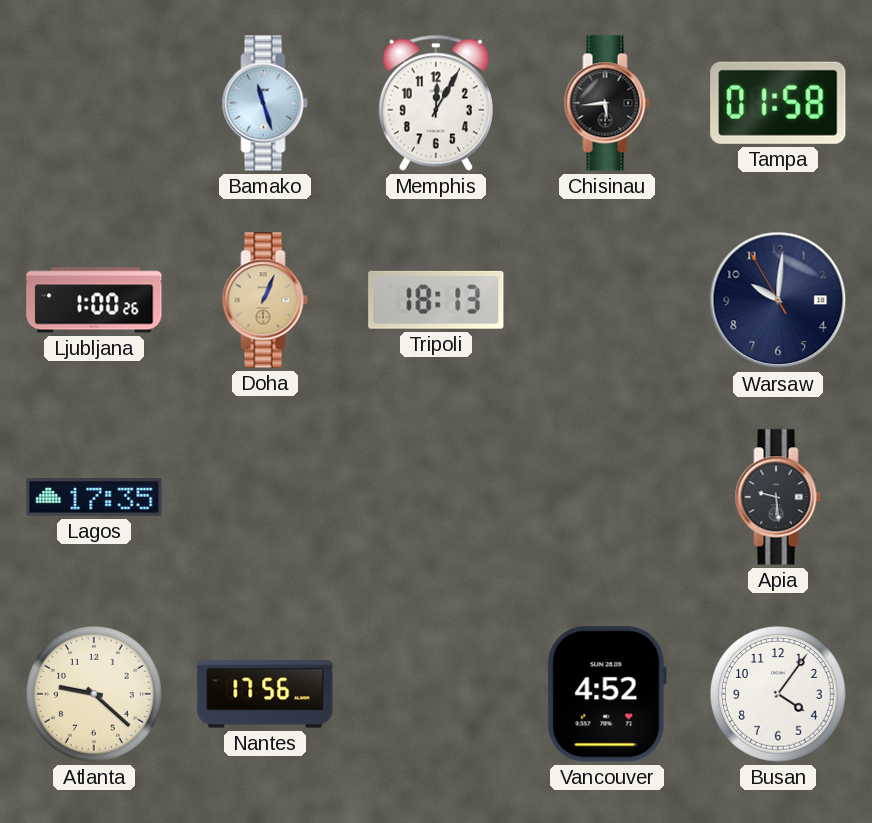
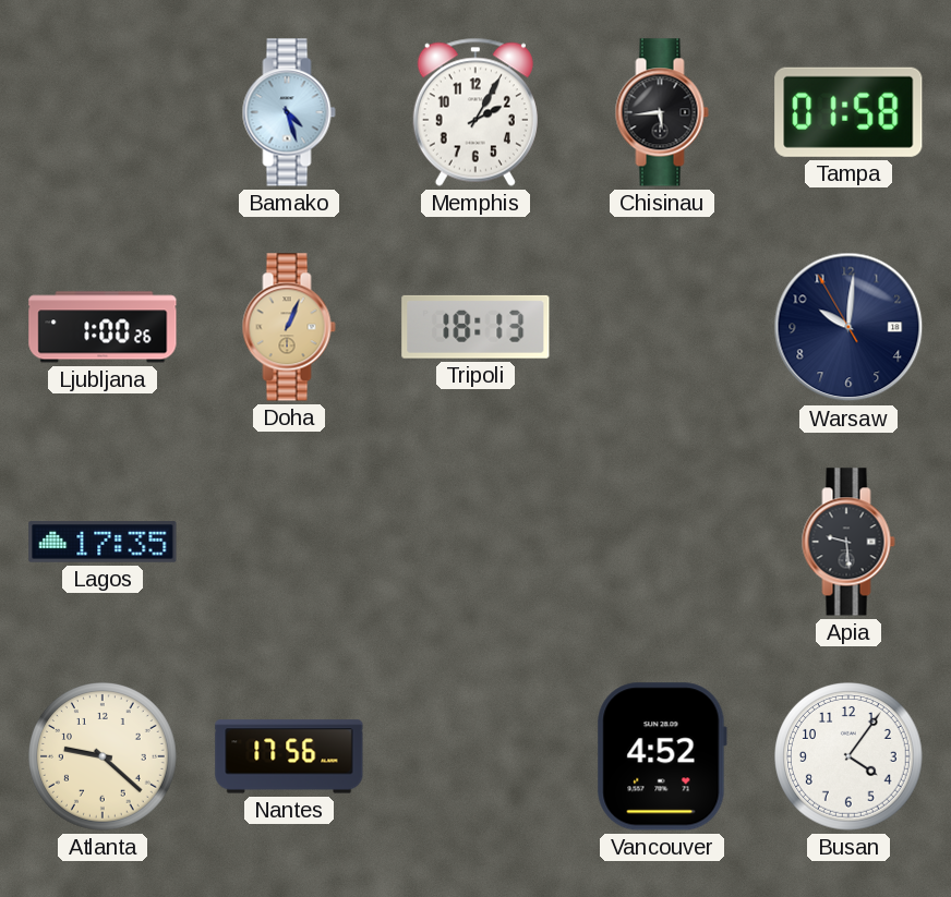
Bamako: 11:27 -> 4:27 (289, 112)
Memphis: 12:05 -> 2:05 (475, 112)
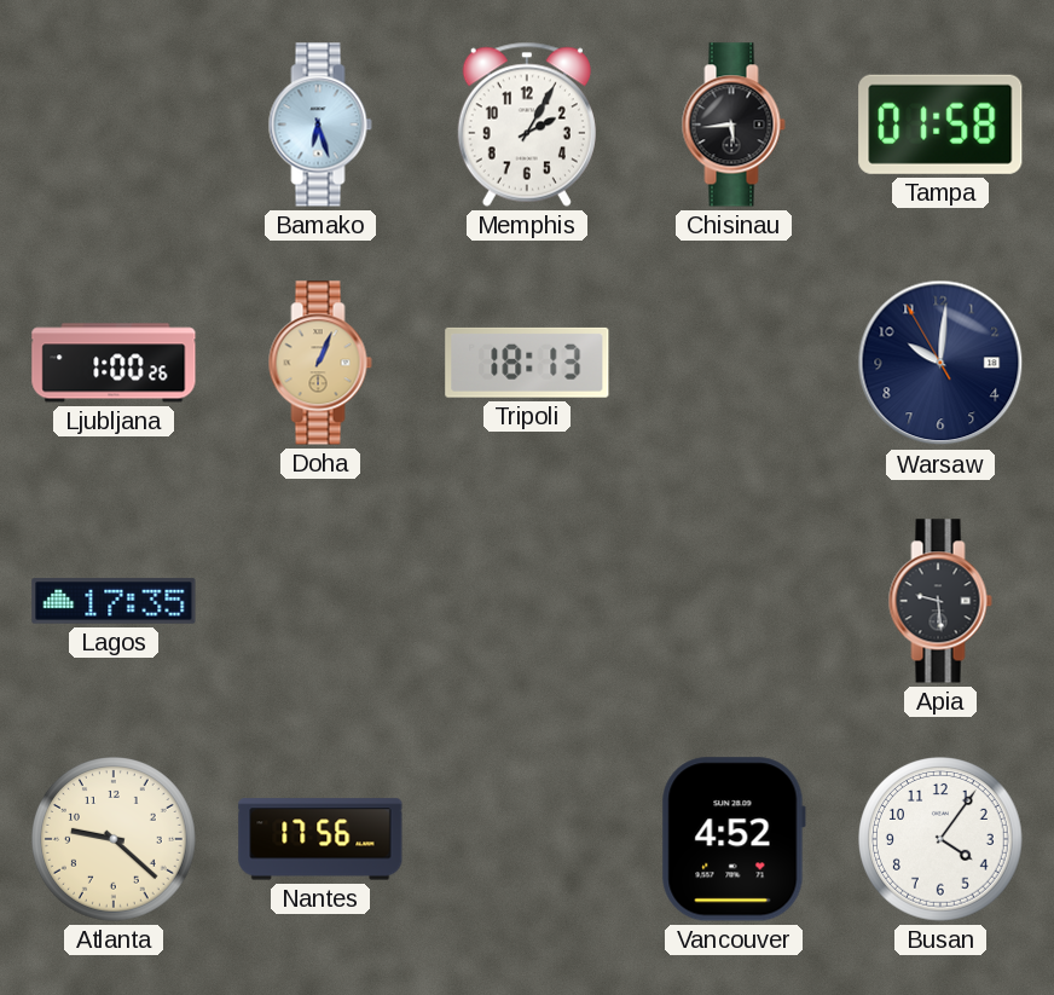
Bamako: 4:27 -> 6:27 (320, 125)
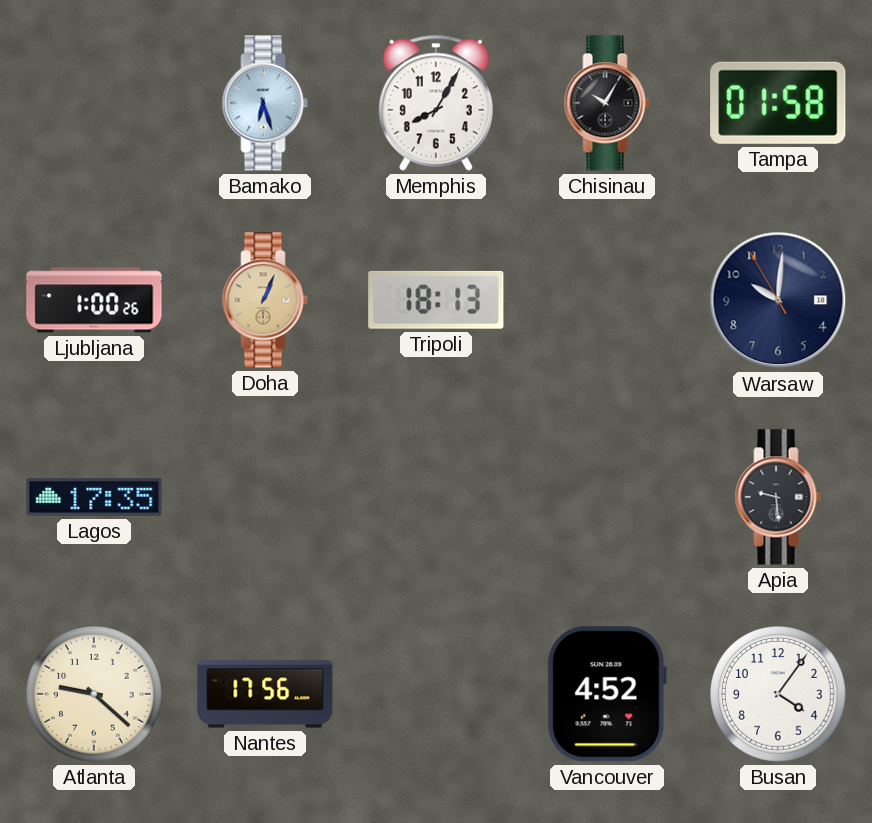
Memphis: 2:05 -> 8:05 (436, 103)
Chisinau: 5:44 -> 10:05 (607, 103)
